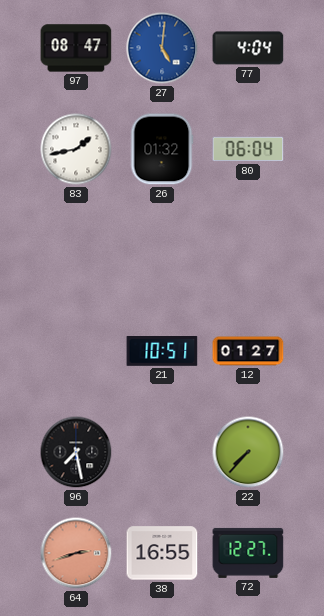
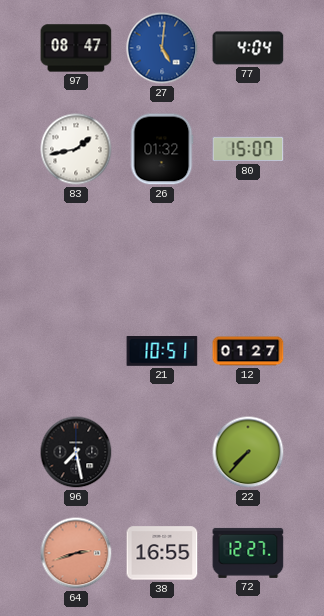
80: 06:04 -> 15:07 (248, 149)
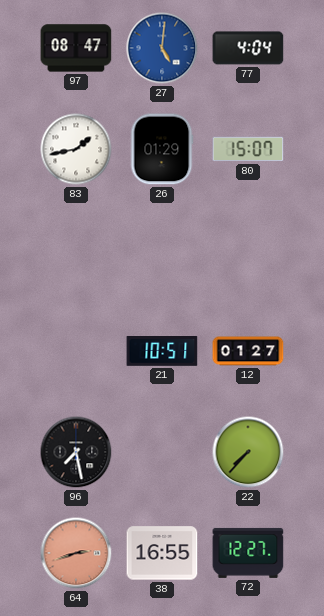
26: 01:32 -> 01:29 (162, 149)
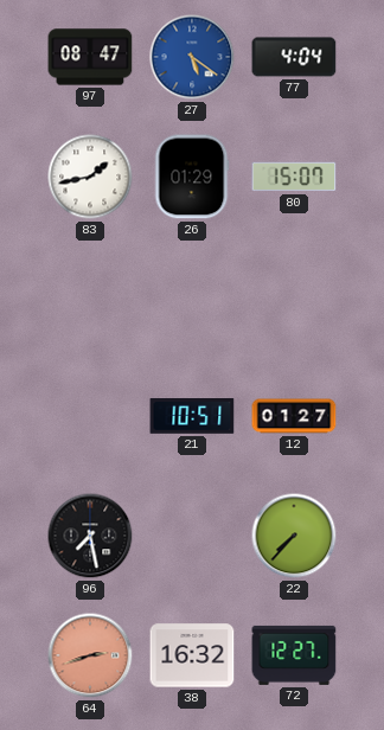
27: 5:01 -> 5:21 (192, 57)
38: 16:55 -> 16:32 (192, 655)
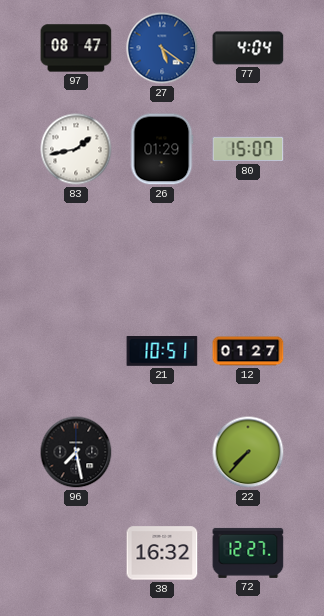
64: 2:42 -> none (90, 655)
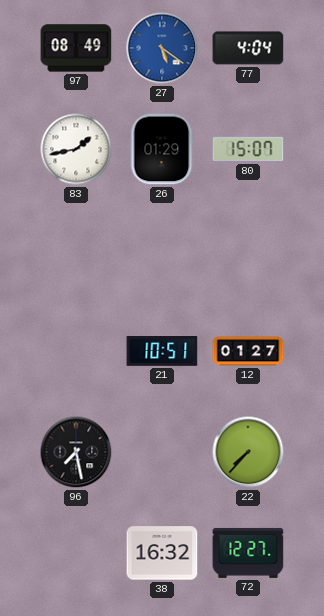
97: 08:47 -> 08:49 (76, 48)
